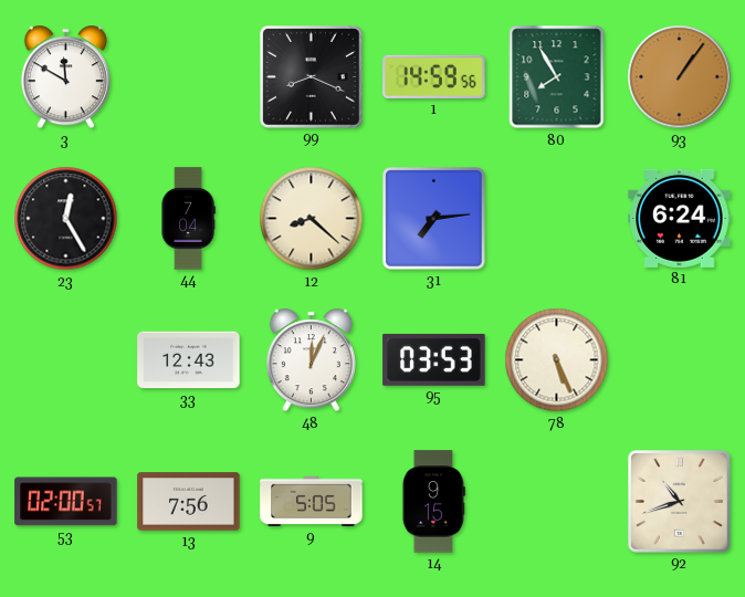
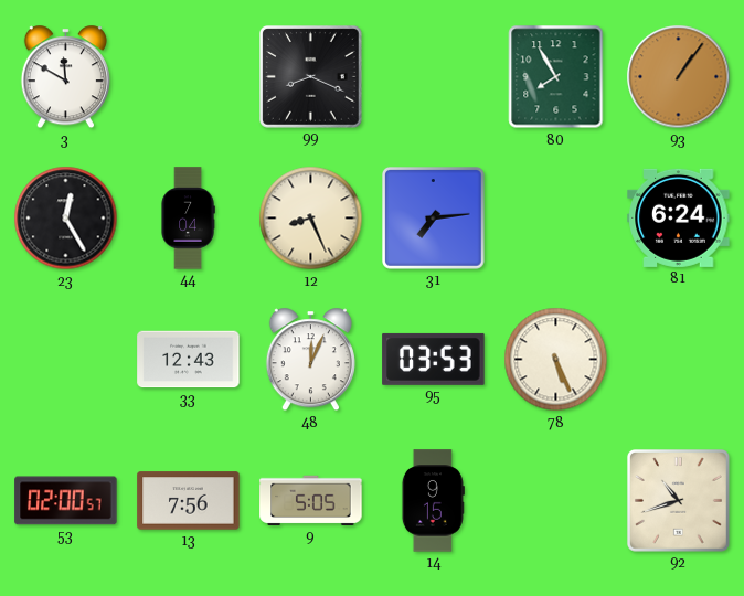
1: 14:59 -> none (434, 76)
12: 8:22 -> 8:26 (311, 219)
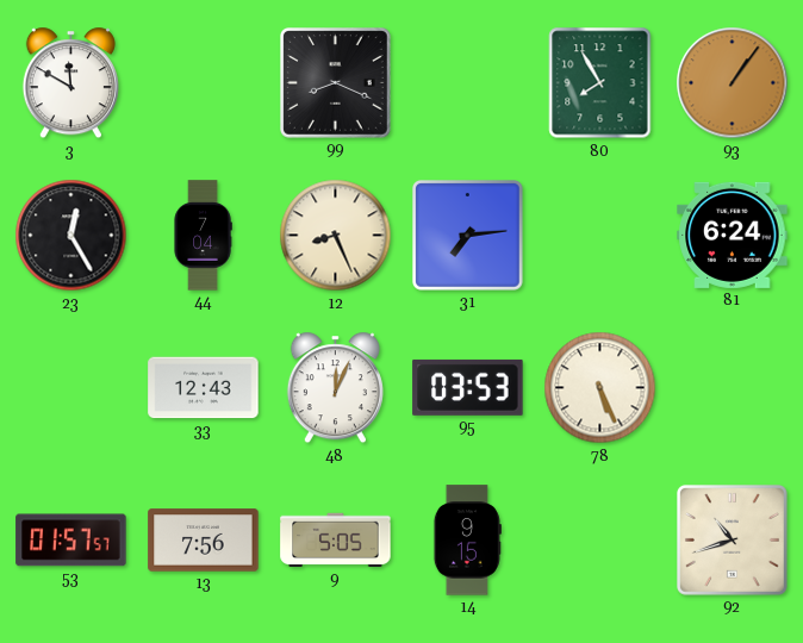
53: 02:00 -> 01:57 (71, 541)
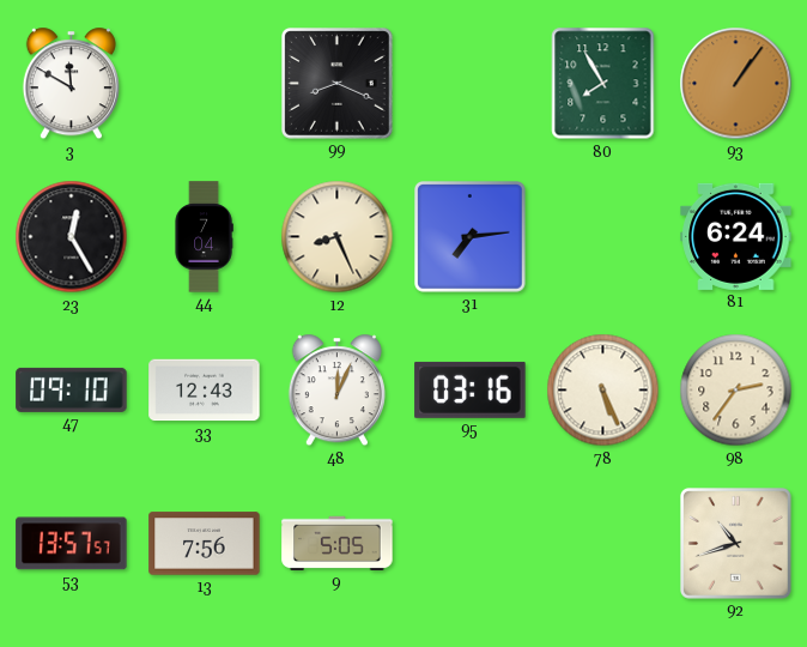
47: none -> 09:10 (72, 389)
95: 03:53 -> 03:16 (471, 389)
98: none -> 2:36 (736, 391)
53: 01:57 -> 13:57 (72, 544)
14: 9:15 -> none (467, 541)
